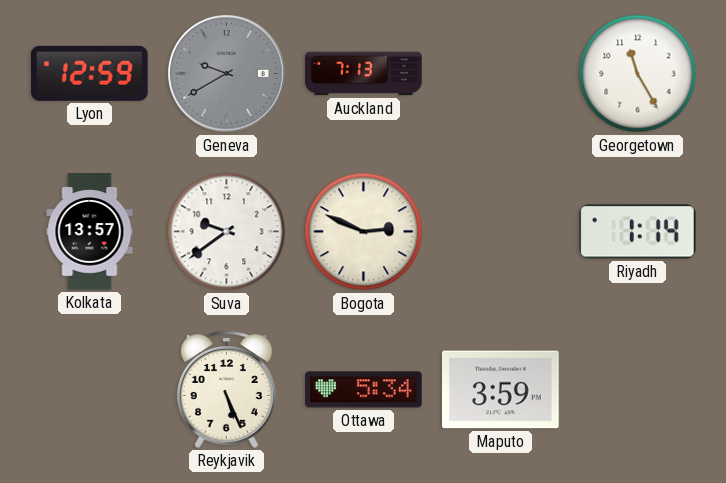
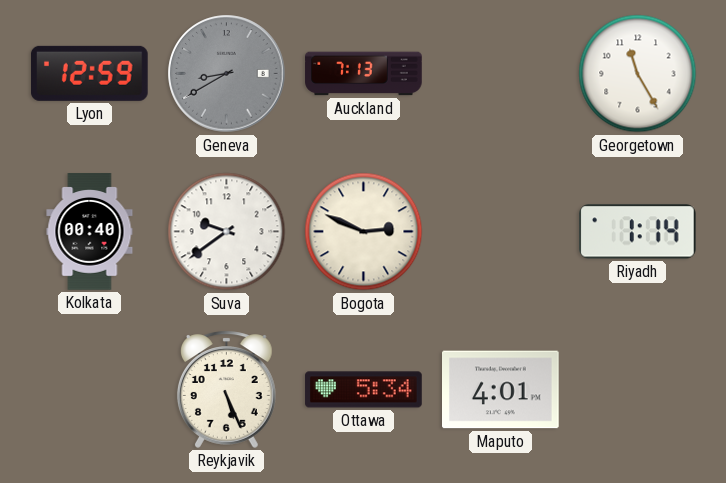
Geneva: 9:40 -> 8:40 (227, 74)
Kolkata: 13:57 -> 00:40 (90, 232)
Maputo: 3:59 -> 4:01 (501, 390)
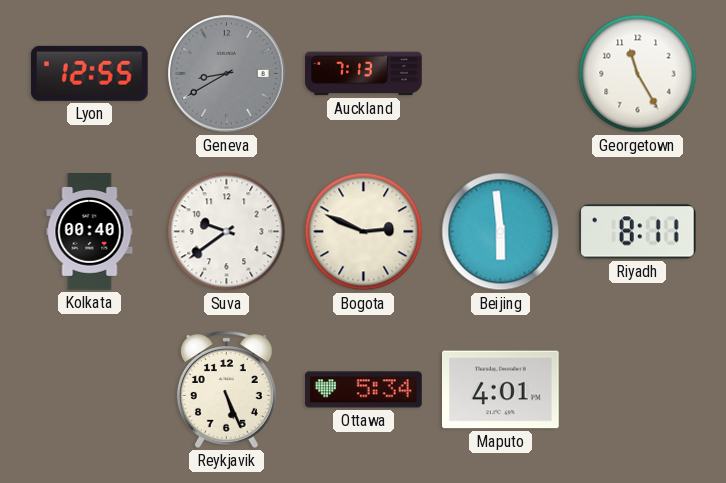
Lyon: 12:59 -> 12:55 (89, 73)
Beijing: none -> 5:59 (501, 232)
Riyadh: 1:14 -> 8:11 (638, 232)
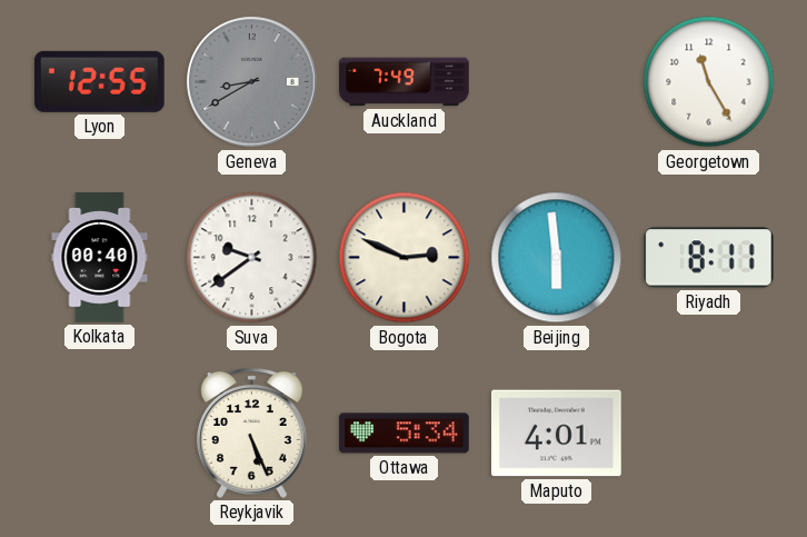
Auckland: 7:13 -> 7:49 (405, 82)
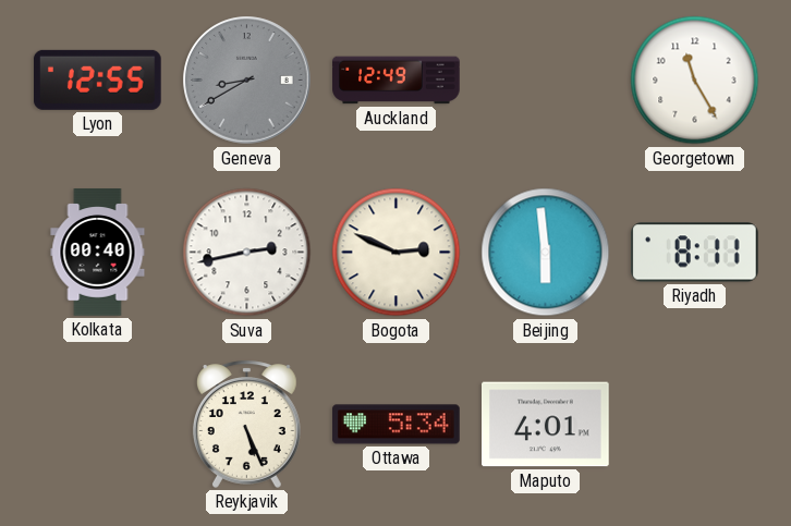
Auckland: 7:49 -> 12:49 (397, 81)
Suva: 9:39 -> 2:43 (247, 253)
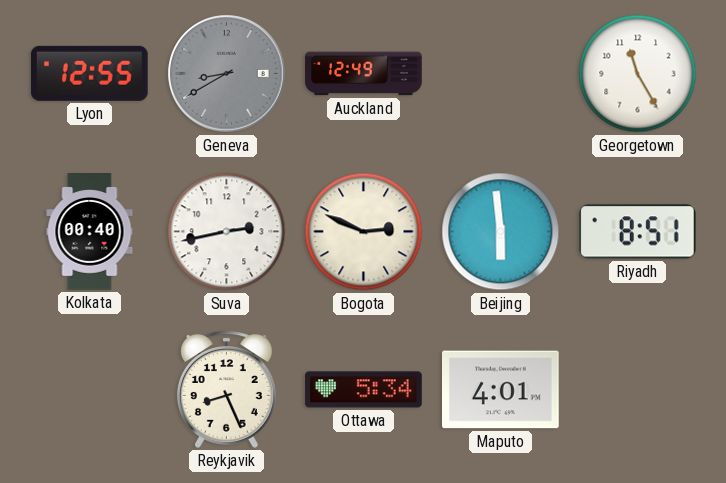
Riyadh: 8:11 -> 8:51 (638, 232)
Reykjavik: 5:26 -> 8:26 (226, 389)
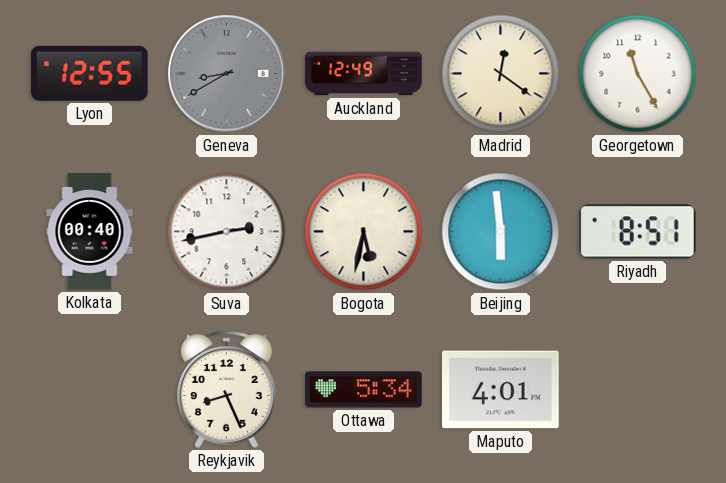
Madrid: none -> 12:21 (501, 74)
Bogota: 2:49 -> 5:32 (364, 232)
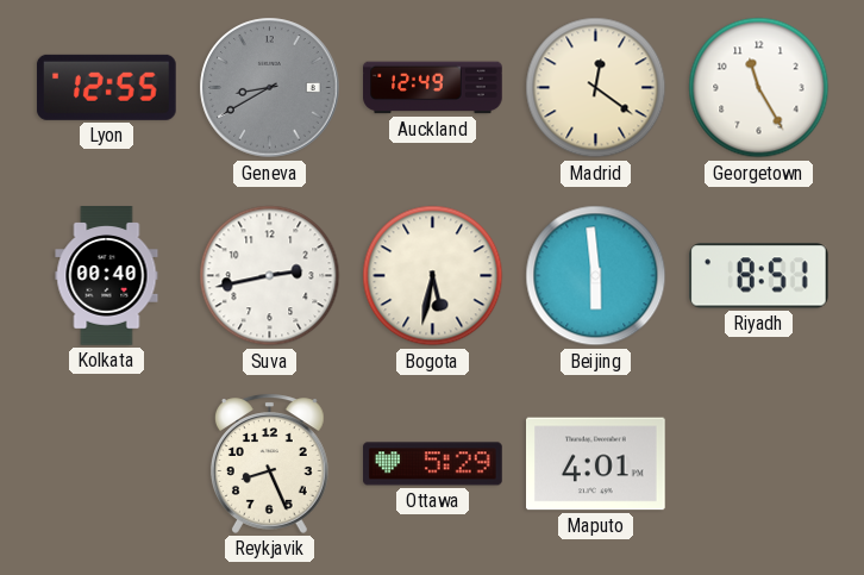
Ottawa: 5:34 -> 5:29 (433, 464)
